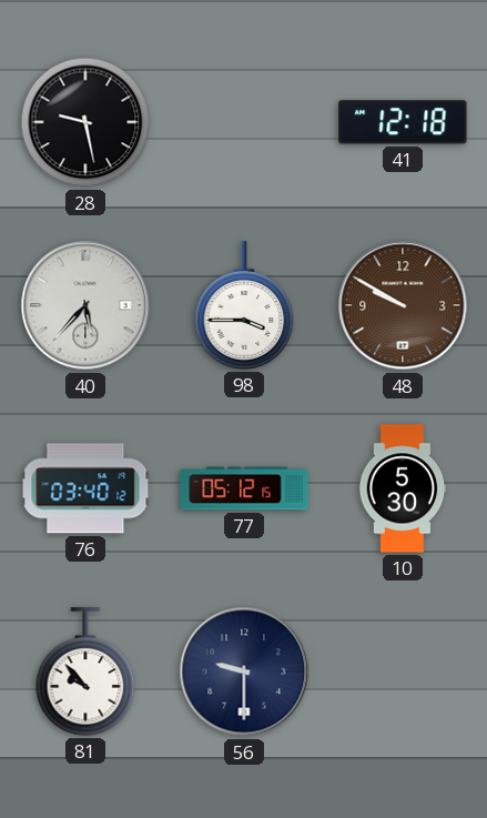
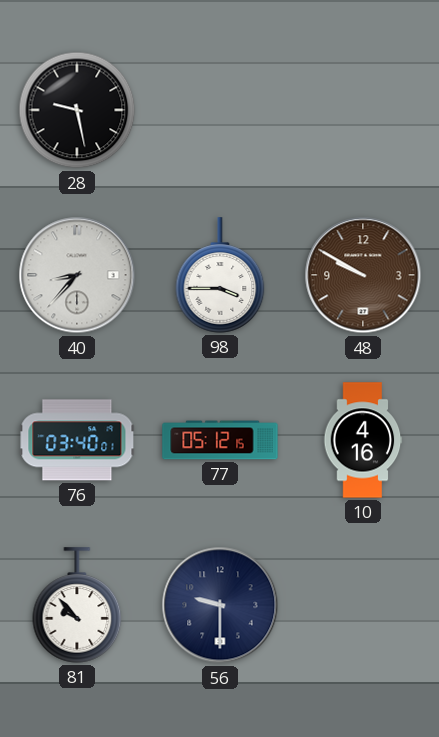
41: 12:18 -> none (403, 122)
40: 5:37 -> 8:37 (77, 275)
76: 03:40:12 -> 03:40:01 (77, 440)
10: 5:30 -> 4:16 (363, 440)
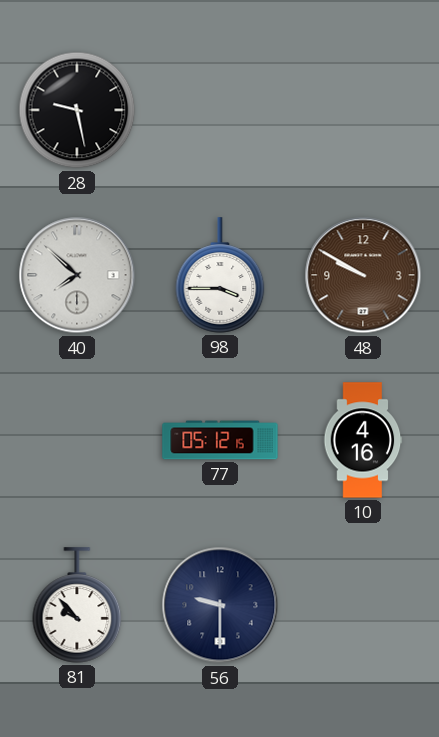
40: 8:37 -> 7:52 (77, 275)
76: 03:40 -> none (77, 440)
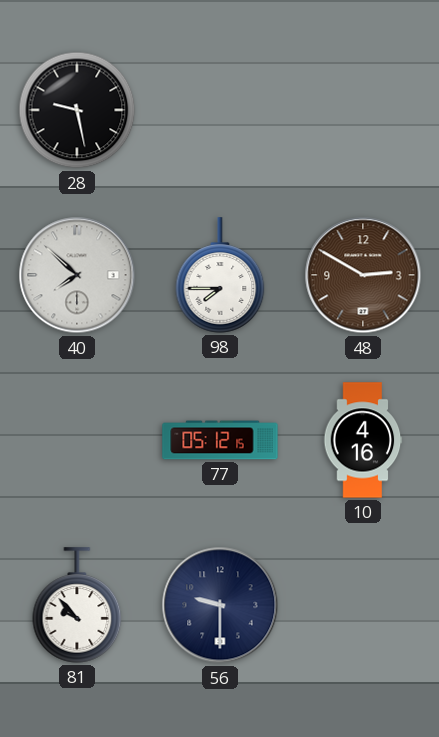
98: 3:45 -> 7:45 (220, 275)
48: 9:50 -> 2:50 (363, 275)
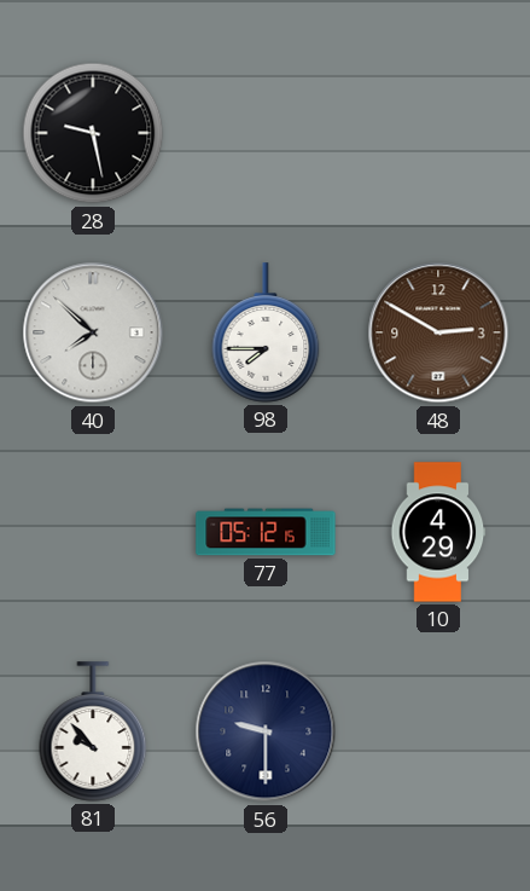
10: 4:16 -> 4:29 (438, 532)
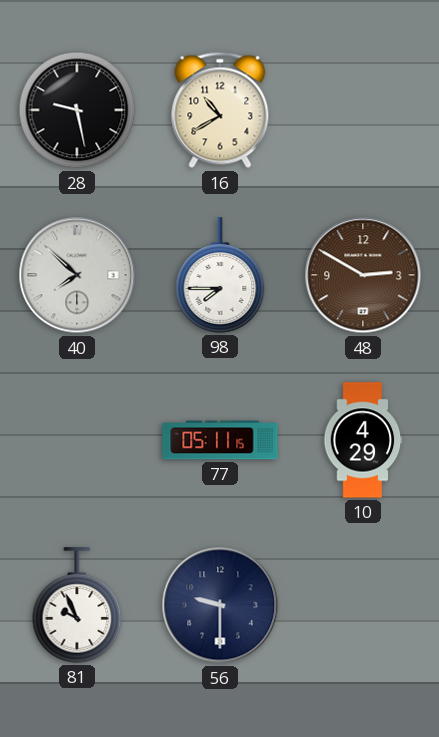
16: none -> 10:40 (220, 110)
77: 05:12 -> 05:11 (220, 440)
81: 9:53 -> 9:56 (77, 605)
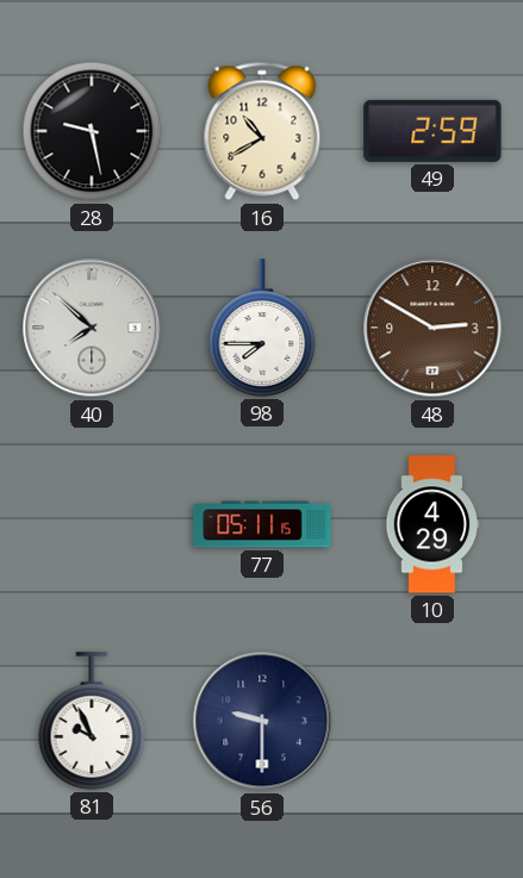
49: none -> 2:59 (432, 131)
